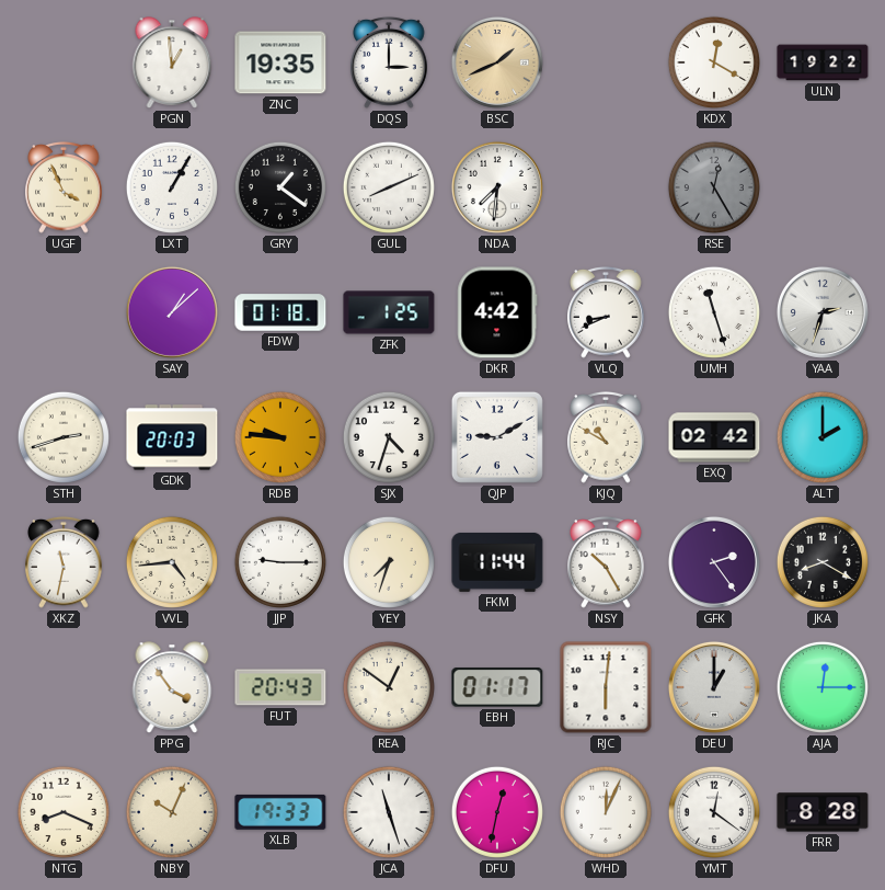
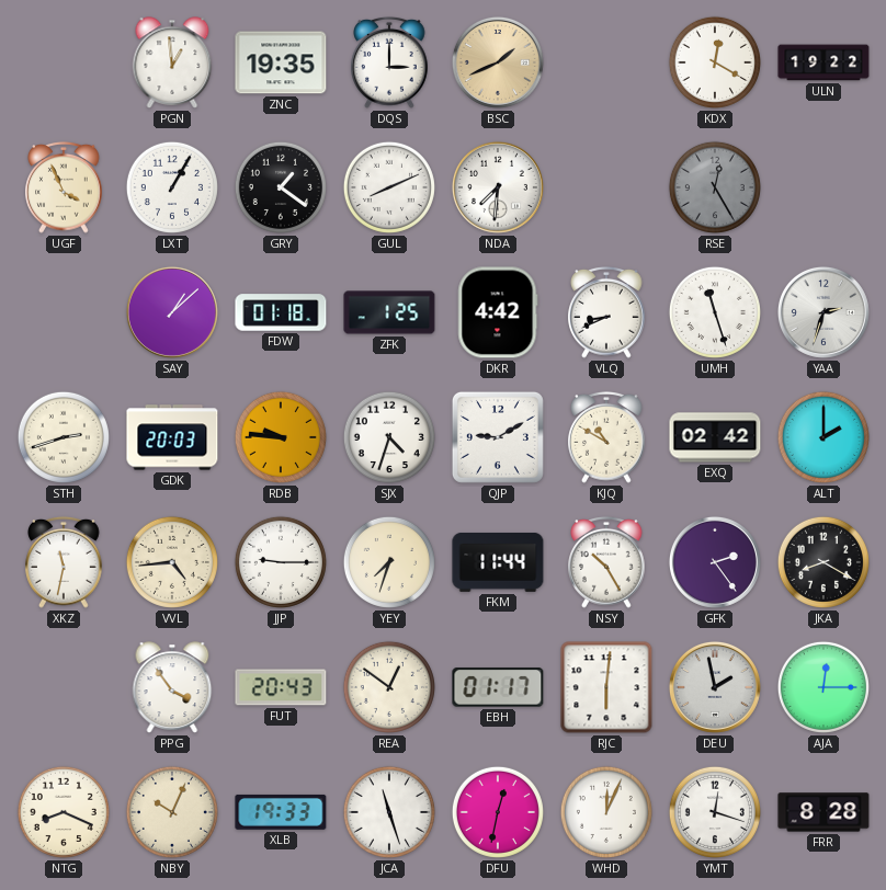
DEU: 1:00 -> 1:58 (715, 687)
YMT: 12:21 -> 12:18 (715, 812)
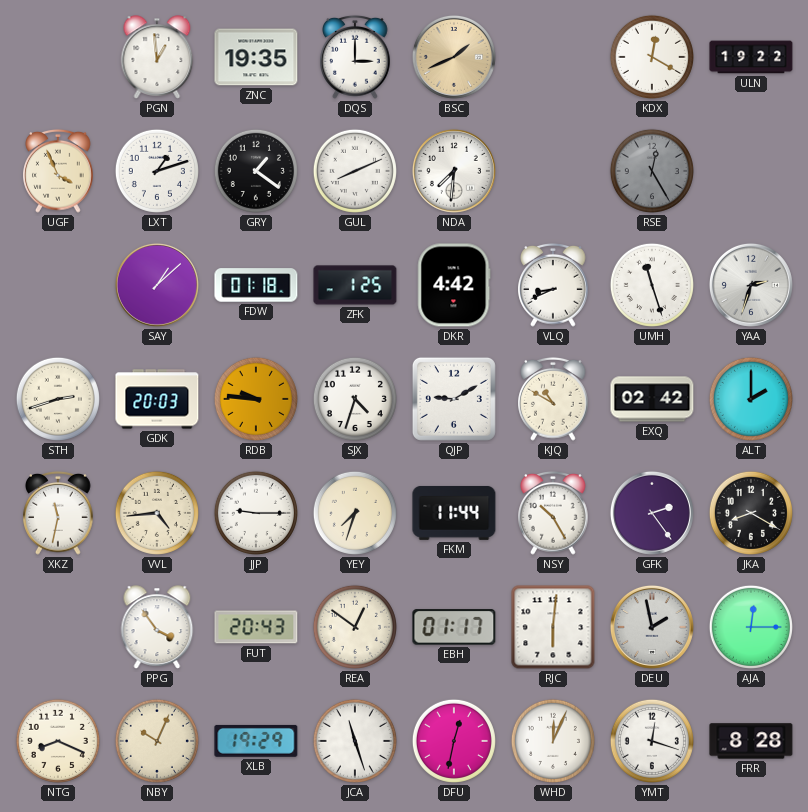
LXT: 1:05 -> 1:12 (157, 171)
XLB: 19:33 -> 19:29 (256, 741)
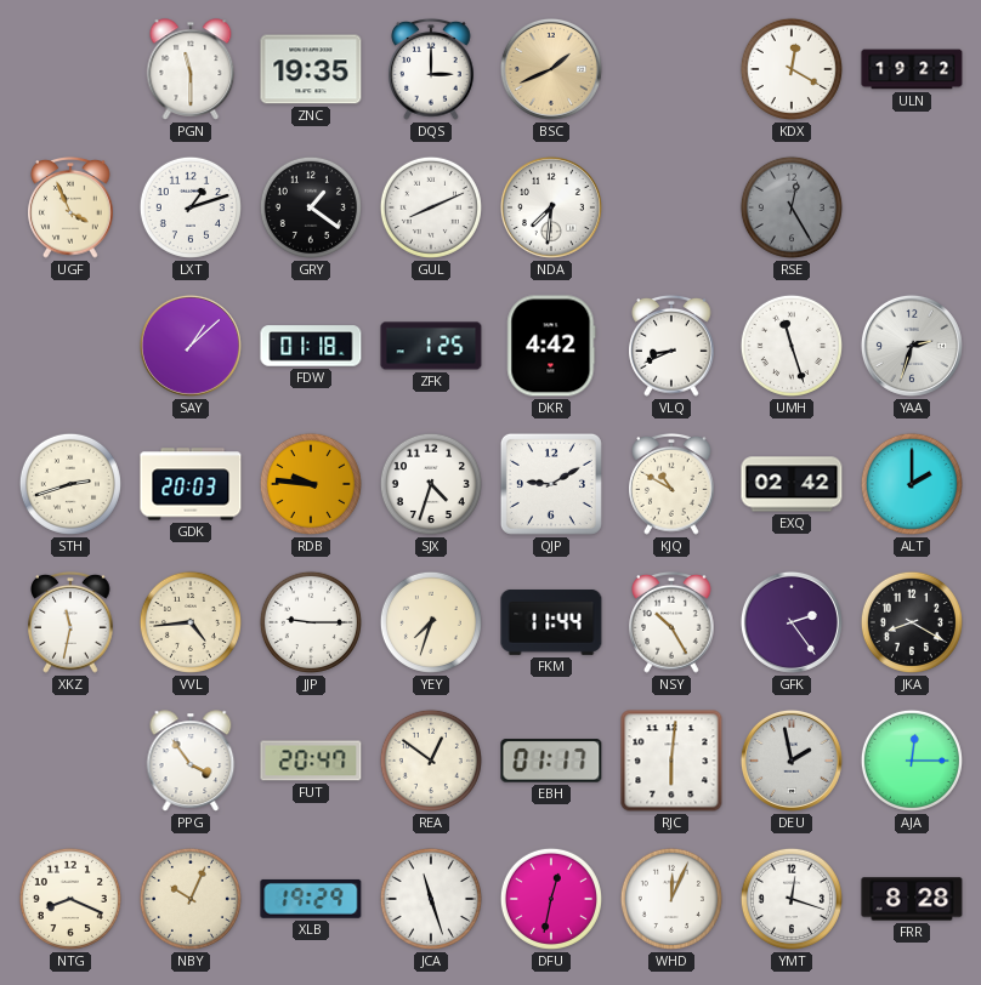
PGN: 12:59 -> 11:30 (191, 69)
FUT: 20:43 -> 20:47 (311, 761)
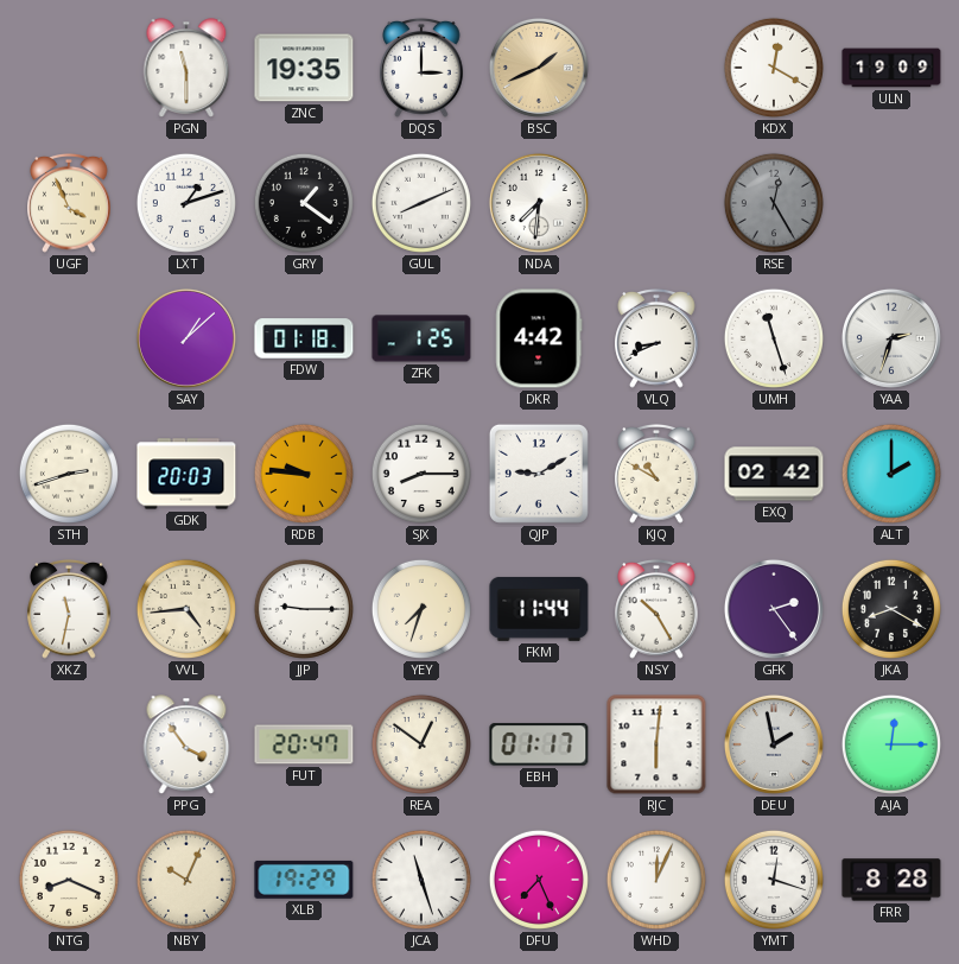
ULN: 19:22 -> 19:09 (891, 68)
SJX: 4:33 -> 8:15 (421, 474)
DFU: 12:32 -> 7:26 (539, 880)
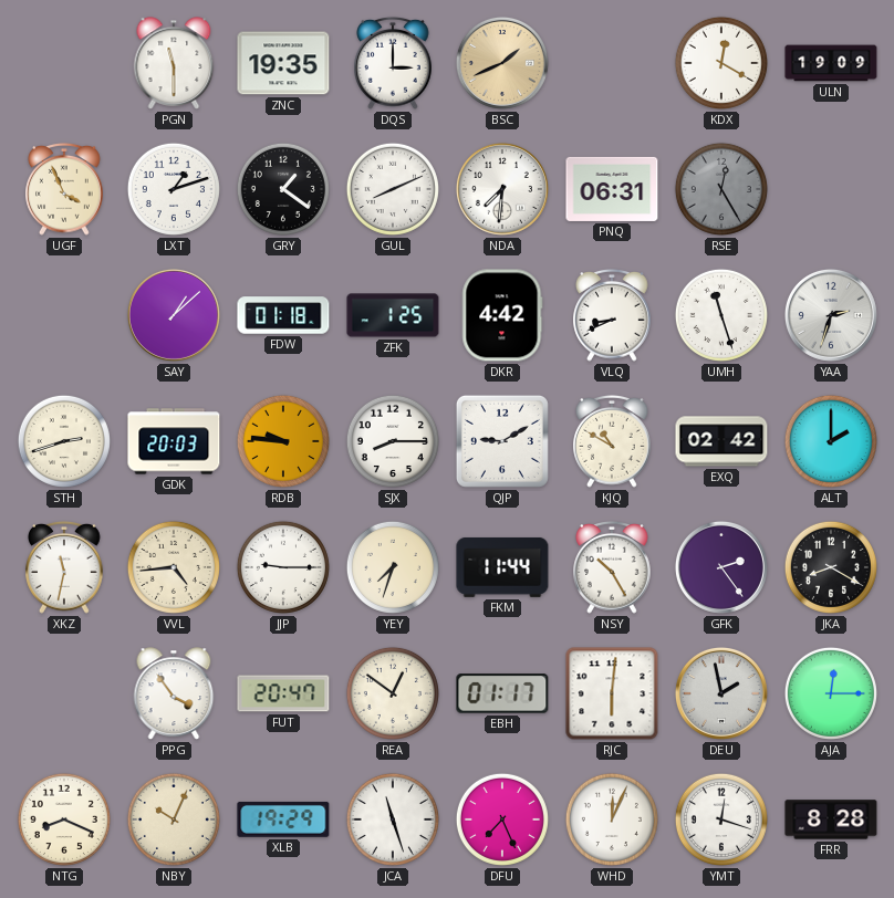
PNQ: none -> 06:31 (612, 189)
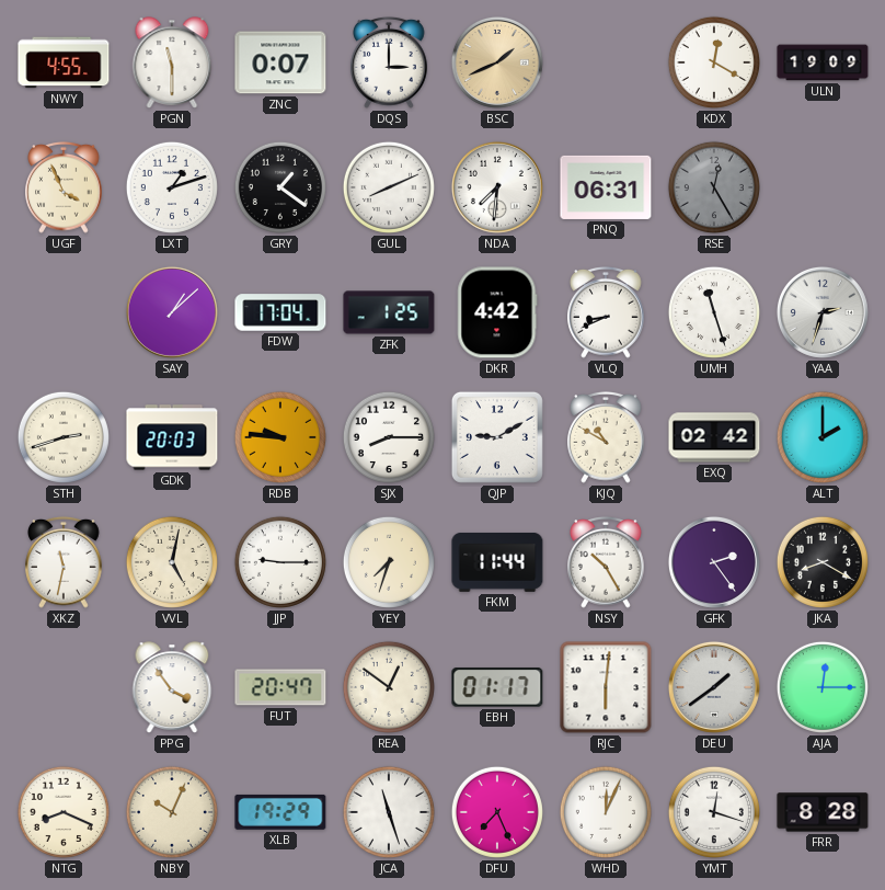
NWY: none -> 4:55 (64, 62)
ZNC: 19:35 -> 0:07 (280, 62)
FDW: 01:18 -> 17:04 (280, 312)
VVL: 4:44 -> 5:02 (172, 562)
DEU: 1:58 -> 1:39 (714, 687)
